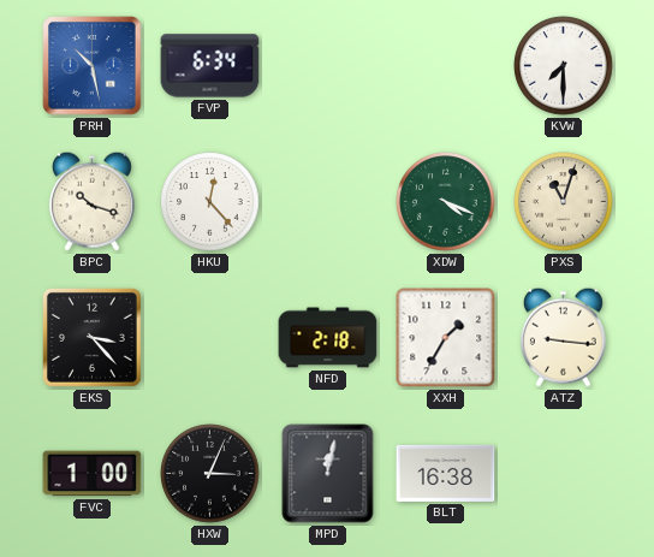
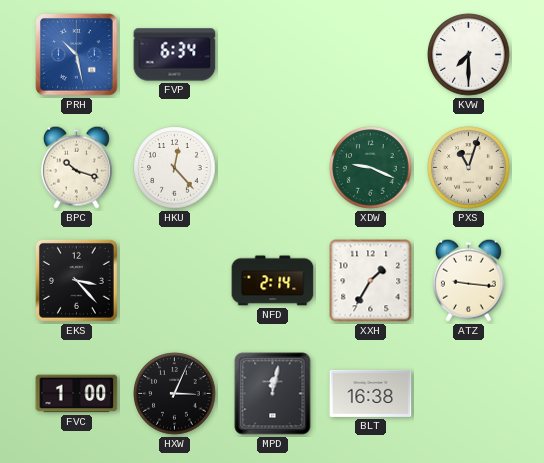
XDW: 4:19 -> 9:19 (371, 168)
NFD: 2:18 -> 2:14 (273, 281)
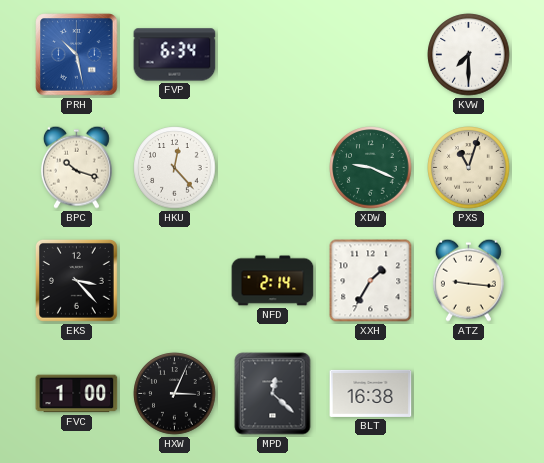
MPD: 12:02 -> 12:22 (273, 394)
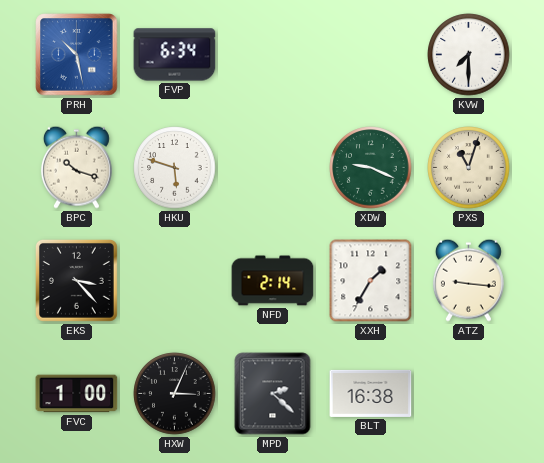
HKU: 12:23 -> 5:48 (175, 168)
MPD: 12:22 -> 2:22 (273, 394)
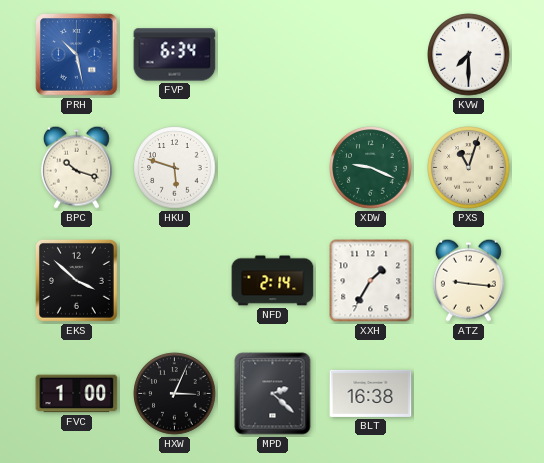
EKS: 3:23 -> 3:52 (76, 280)
